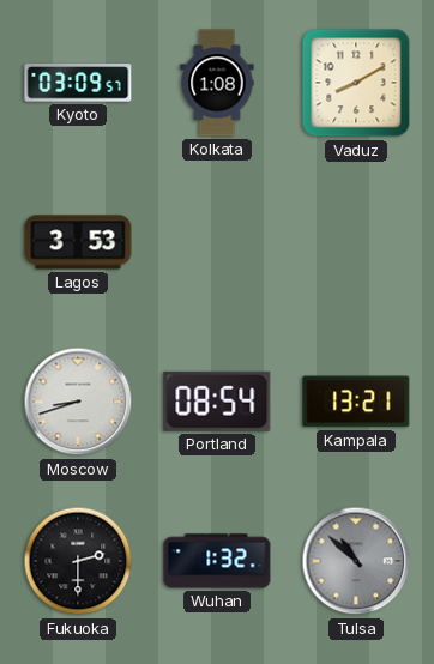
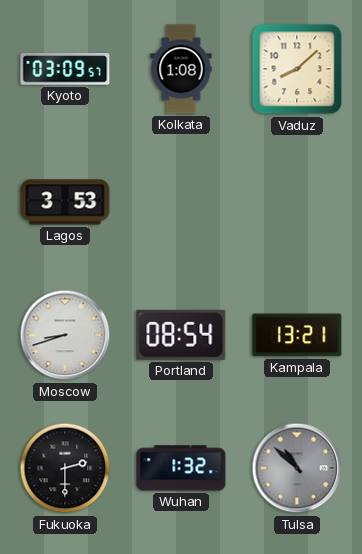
Vaduz: 8:10 -> 8:08 (297, 69)
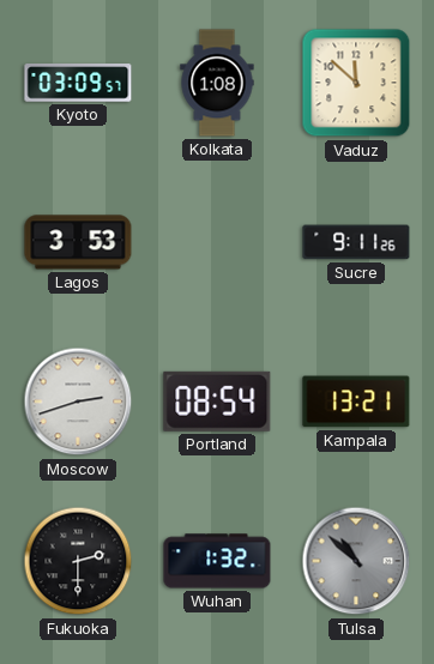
Vaduz: 8:08 -> 11:52 (356, 83)
Sucre: none -> 9:11 (356, 242)
Moscow: 8:42 -> 2:42 (78, 402)
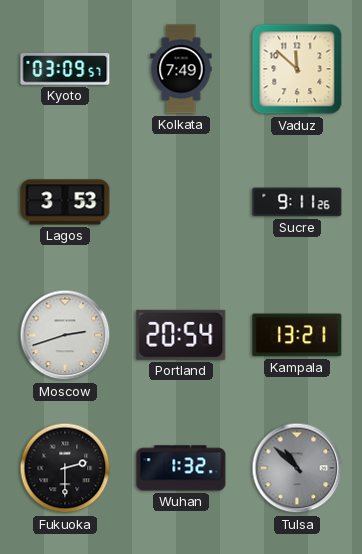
Kolkata: 1:08 -> 7:49 (181, 69)
Portland: 08:54 -> 20:54 (181, 335)
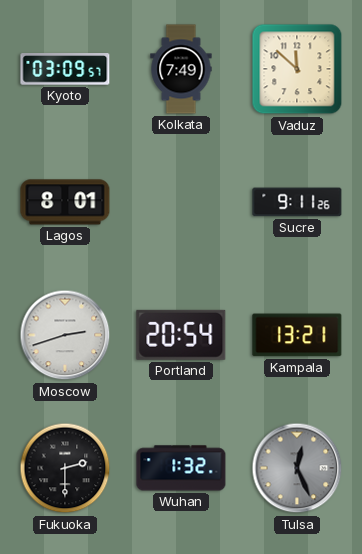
Lagos: 3:53 -> 8:01 (65, 202)
Tulsa: 10:52 -> 12:26 (297, 468)
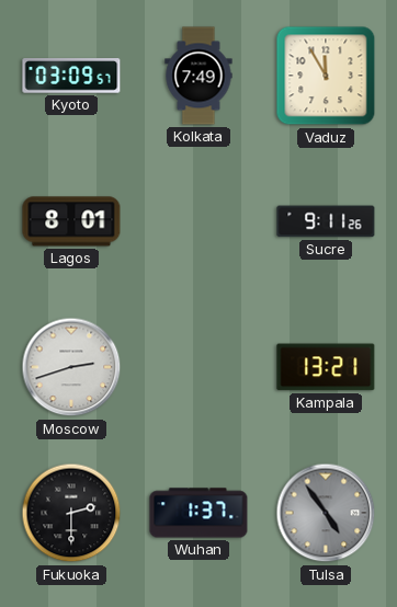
Vaduz: 11:52 -> 11:55 (326, 76)
Portland: 20:54 -> none (181, 335)
Wuhan: 1:32 -> 1:37 (198, 513)
Tulsa: 12:26 -> 4:54 (326, 513)
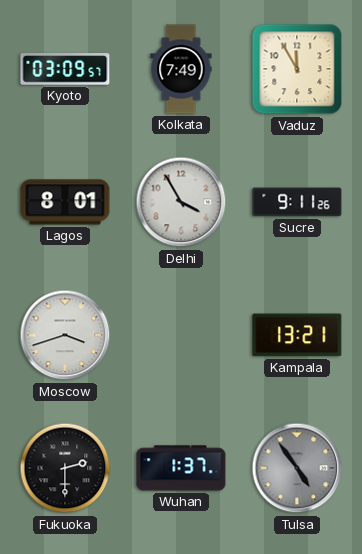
Delhi: none -> 3:55 (181, 202)
Moscow: 2:42 -> 3:42 (65, 335)
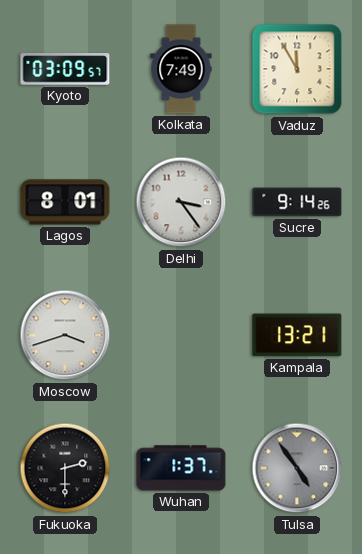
Delhi: 3:55 -> 3:24 (181, 202)
Sucre: 9:11 -> 9:14 (297, 202)
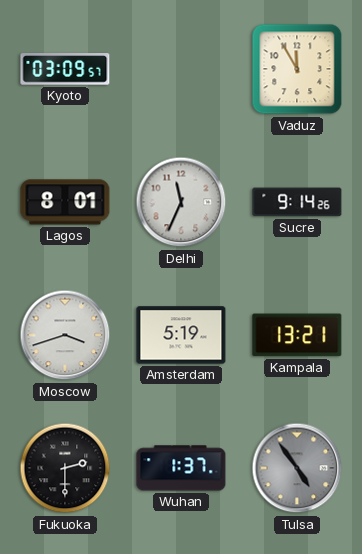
Kolkata: 7:49 -> none (181, 69)
Delhi: 3:24 -> 11:34 (181, 202)
Amsterdam: none -> 5:19 (181, 335)
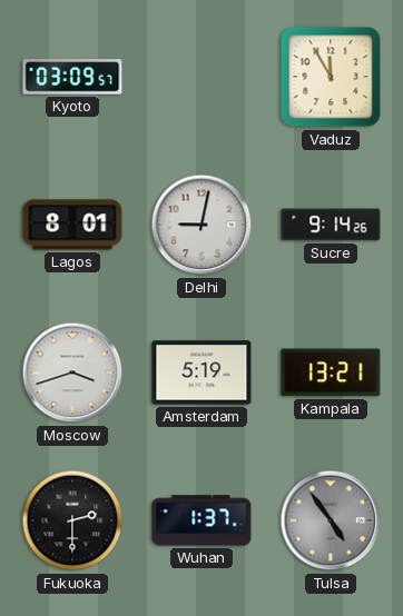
Delhi: 11:34 -> 9:02 (202, 225)
